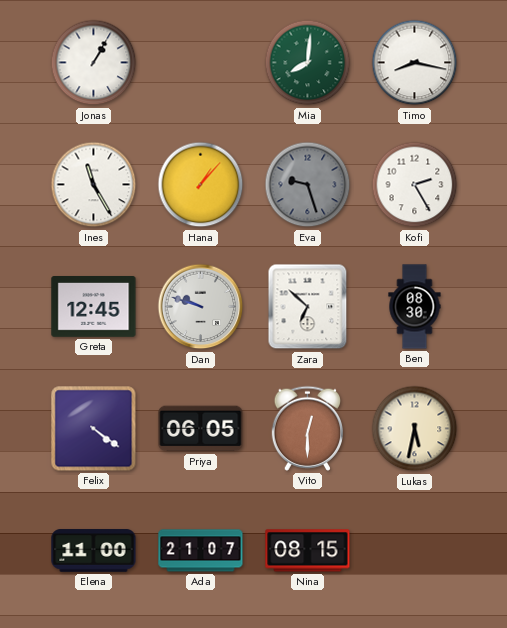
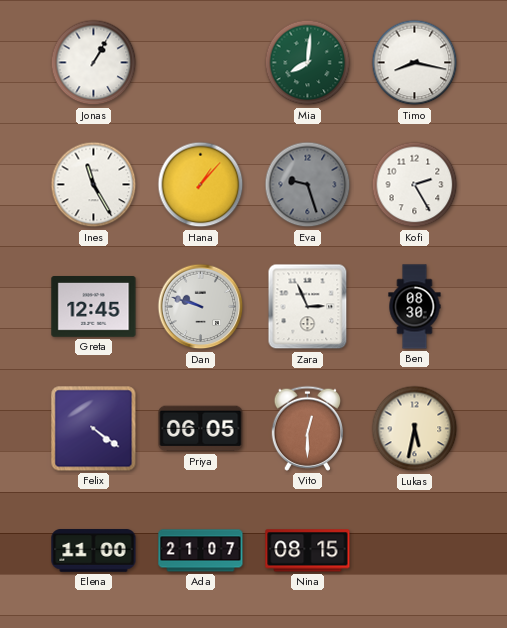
Zara: 6:52 -> 2:56 (308, 307)
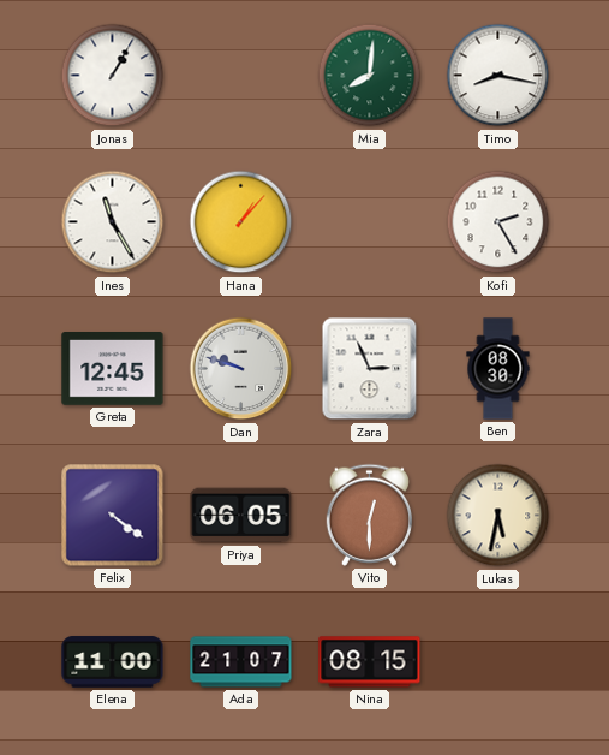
Eva: 9:27 -> none (308, 185)
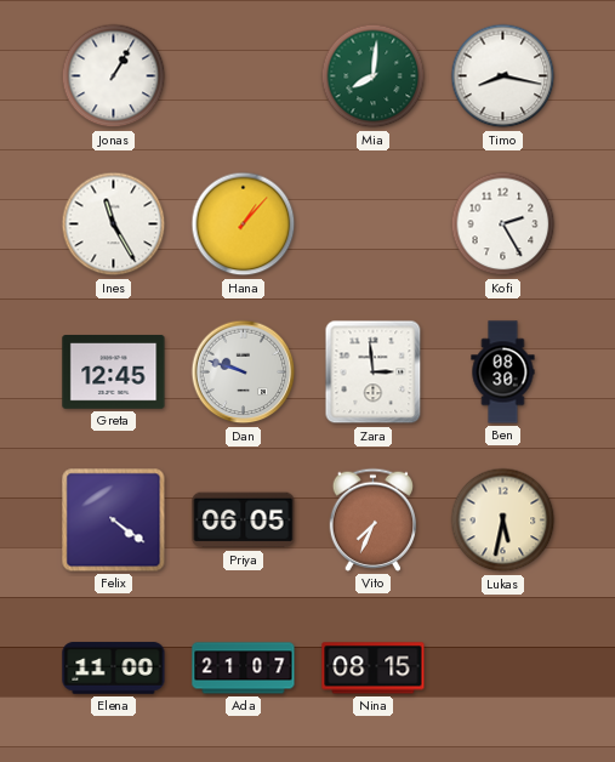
Zara: 2:56 -> 2:59 (374, 373)
Vito: 12:30 -> 7:34 (372, 519)
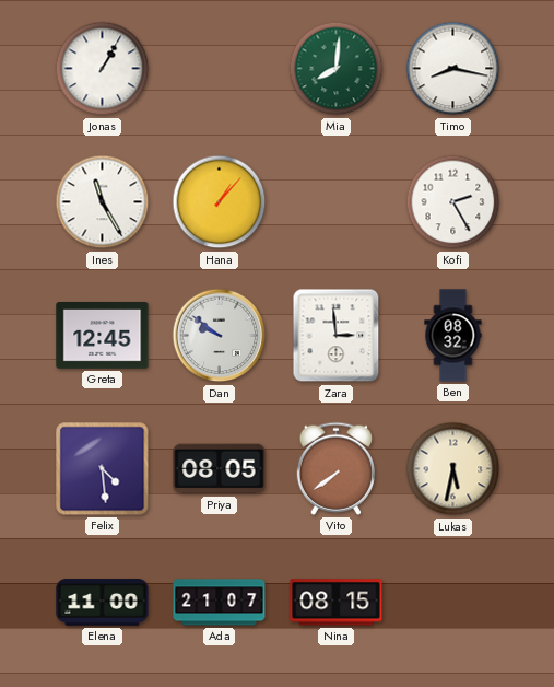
Dan: 9:48 -> 9:51 (220, 336)
Ben: 08:30 -> 08:32 (453, 336)
Felix: 4:21 -> 4:29 (103, 469)
Priya: 06:05 -> 08:05 (220, 469)
Vito: 7:34 -> 7:39 (335, 468)
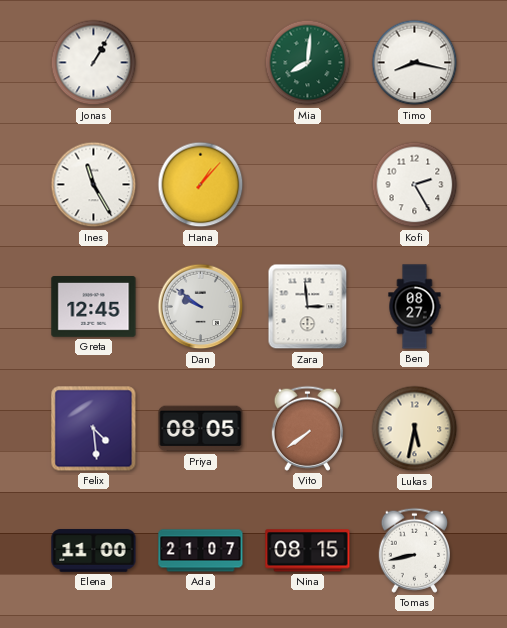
Ben: 08:32 -> 08:27 (415, 307)
Tomas: none -> 8:43 (414, 550)
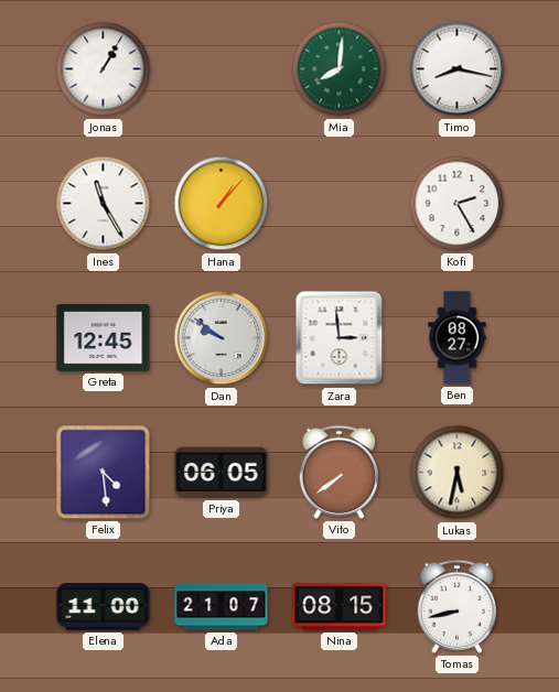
Priya: 08:05 -> 06:05 (222, 473)
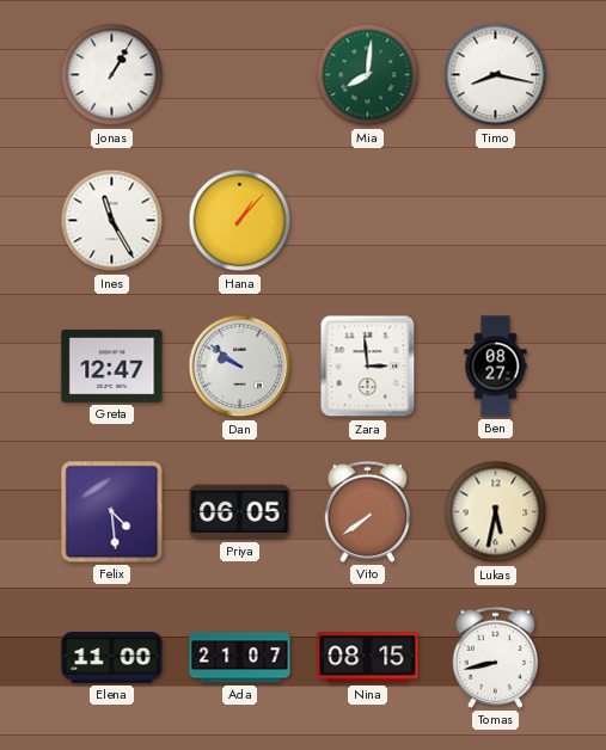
Kofi: 2:25 -> none (458, 204)
Greta: 12:45 -> 12:47 (112, 367)
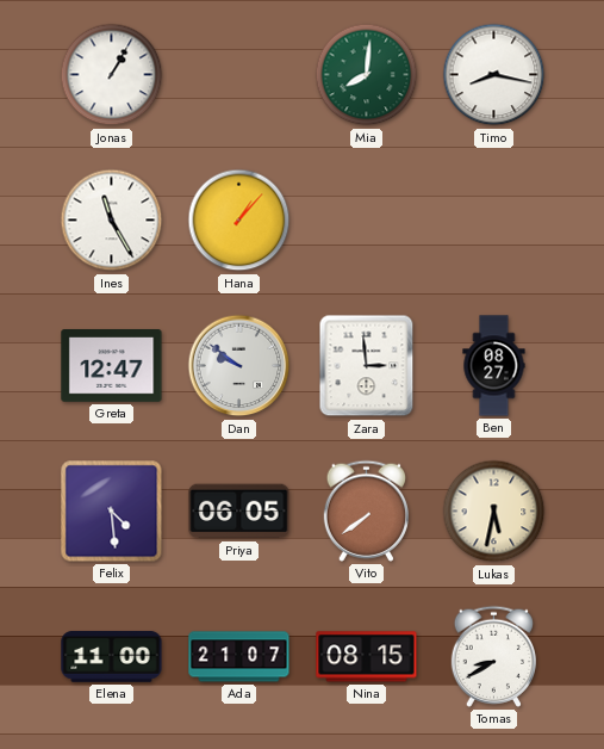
Tomas: 8:43 -> 8:40 (493, 656)
